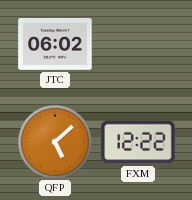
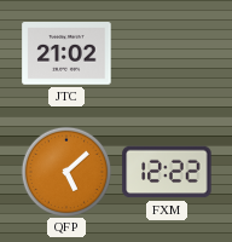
JTC: 06:02 -> 21:02 (66, 54)
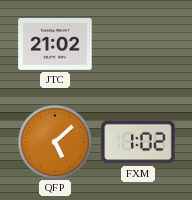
FXM: 12:22 -> 1:02 (138, 142)
